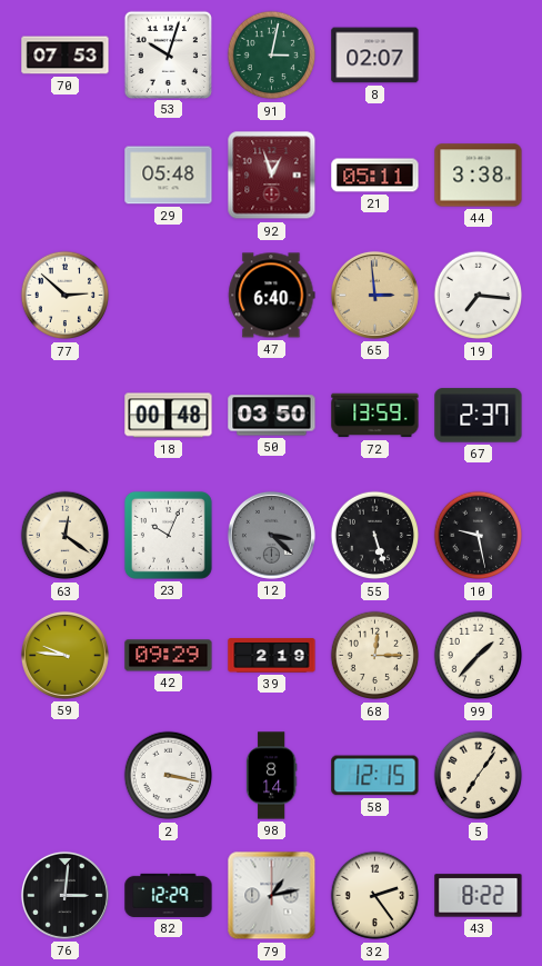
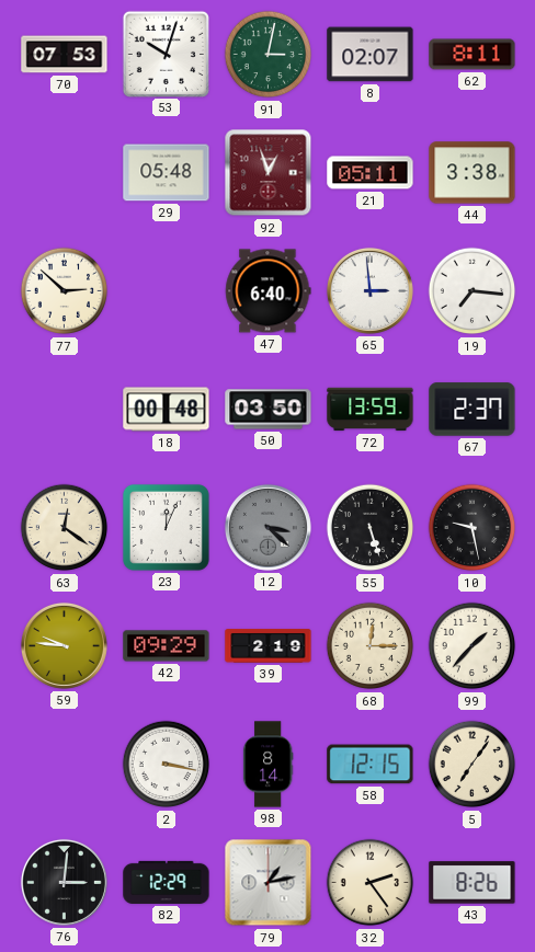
62: none -> 8:11 (473, 55)
65 dial: champagne -> white (369, 290)
23: 10:04 -> 12:04 (166, 527)
43: 8:22 -> 8:26 (473, 883)
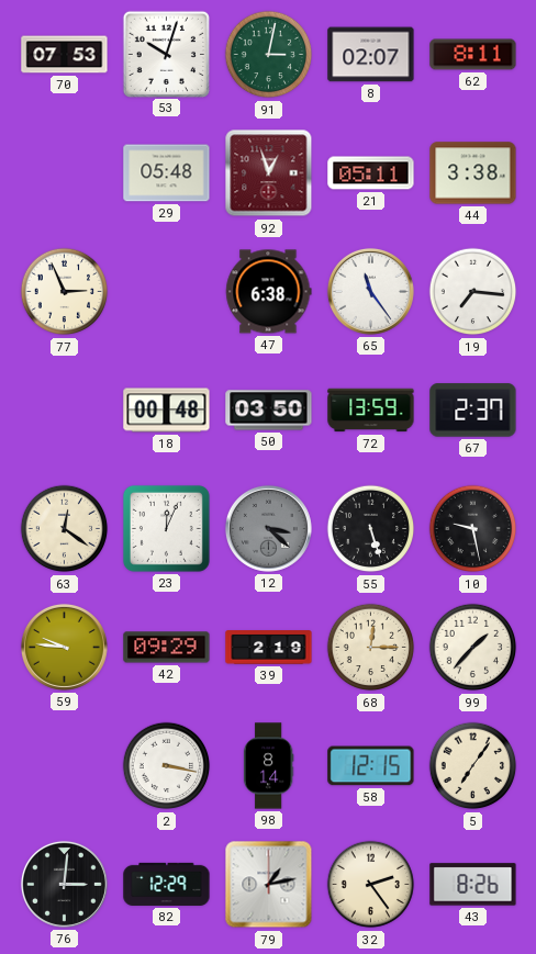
77: 2:52 -> 2:56 (65, 292)
47: 6:40 -> 6:38 (269, 292)
65: 2:59 -> 11:24 (370, 291)
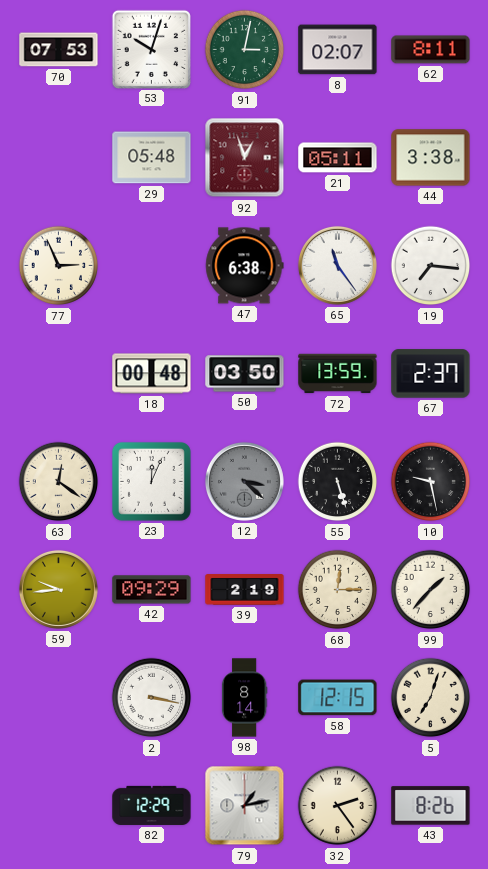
59: 9:46 -> 9:44 (58, 589)
5: 7:06 -> 7:03 (431, 698)
76: 3:01 -> none (64, 884)
